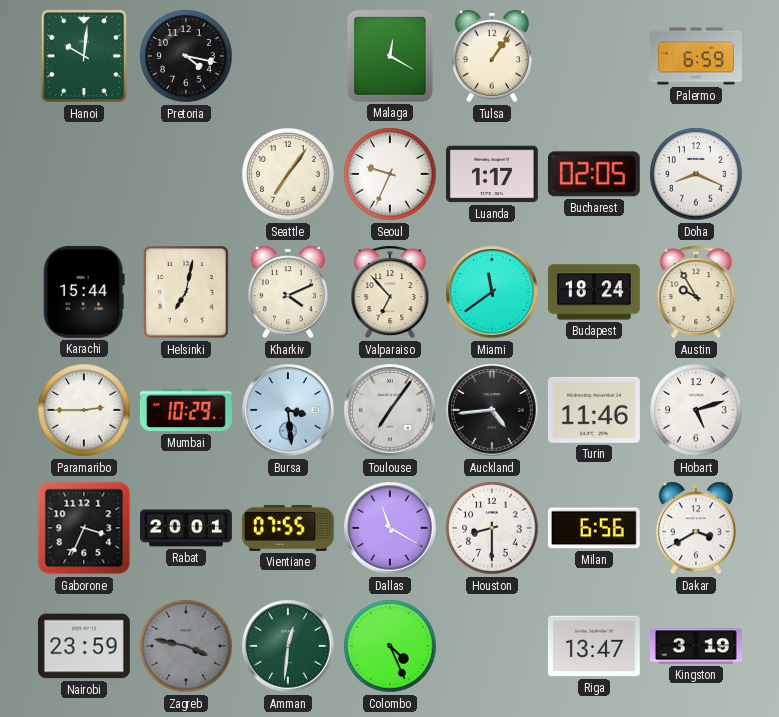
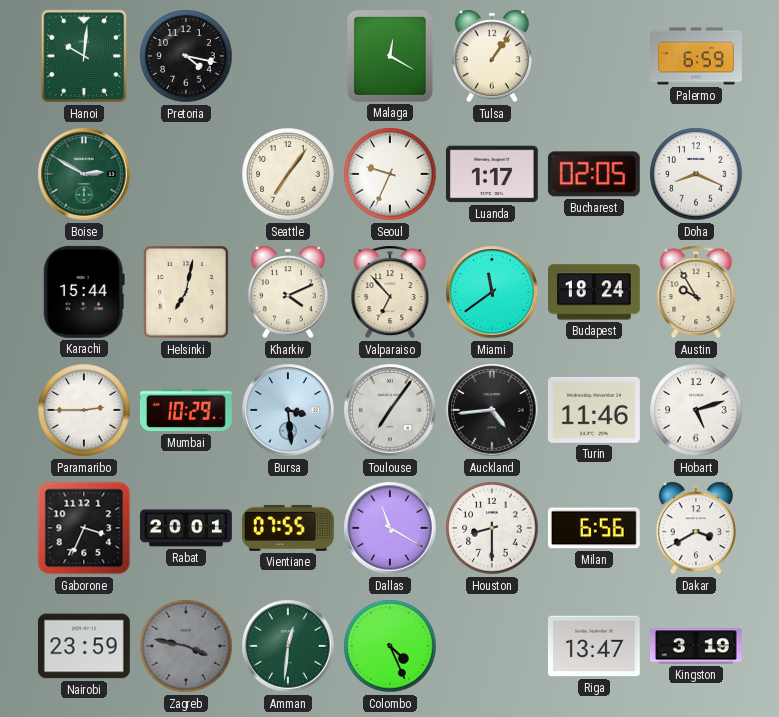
Boise: none -> 2:50 (84, 174)
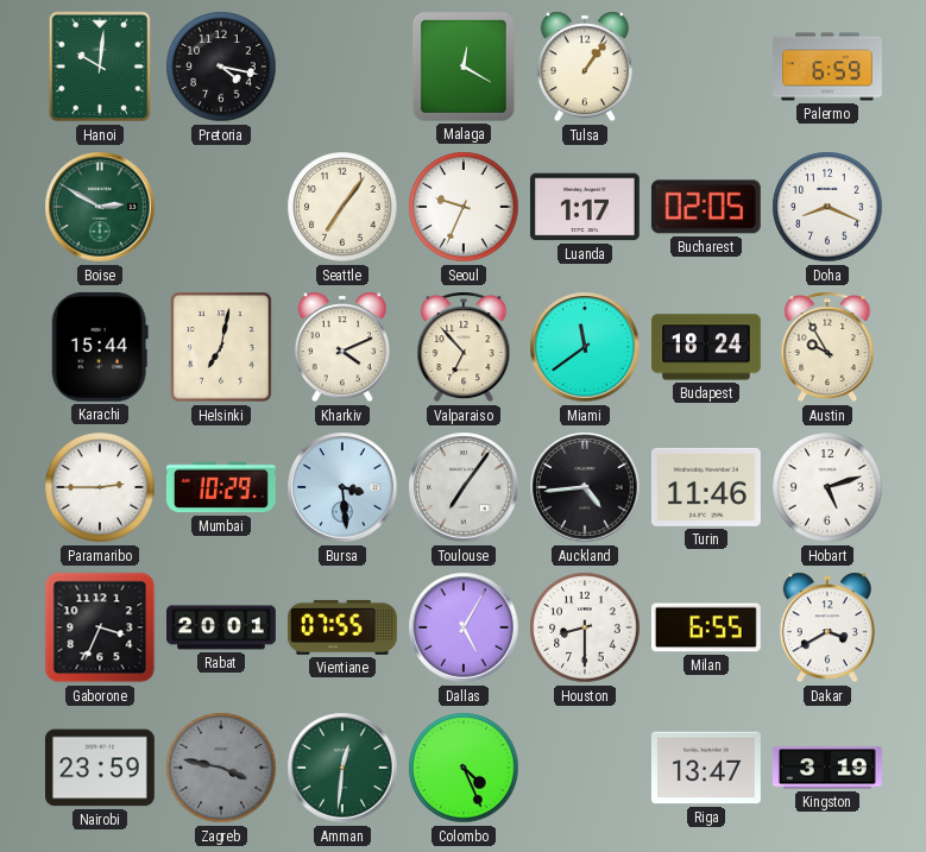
Dallas: 11:20 -> 5:05 (464, 627)
Milan: 6:56 -> 6:55 (706, 627)
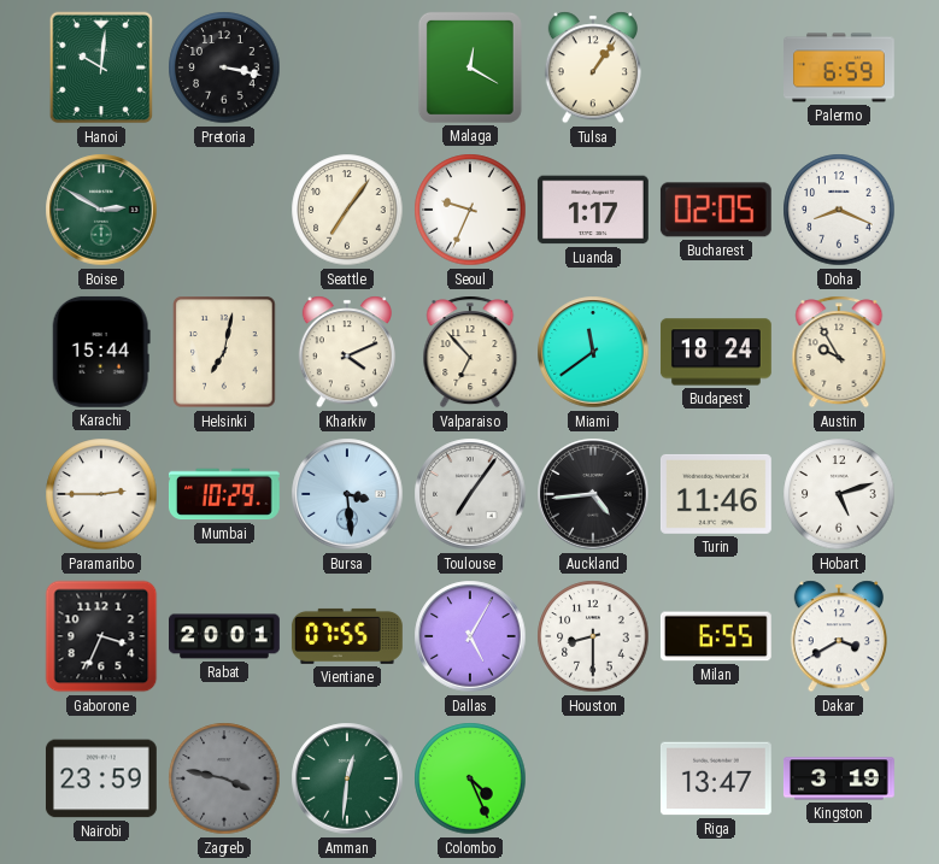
Pretoria: 4:17 -> 3:17 (224, 67)
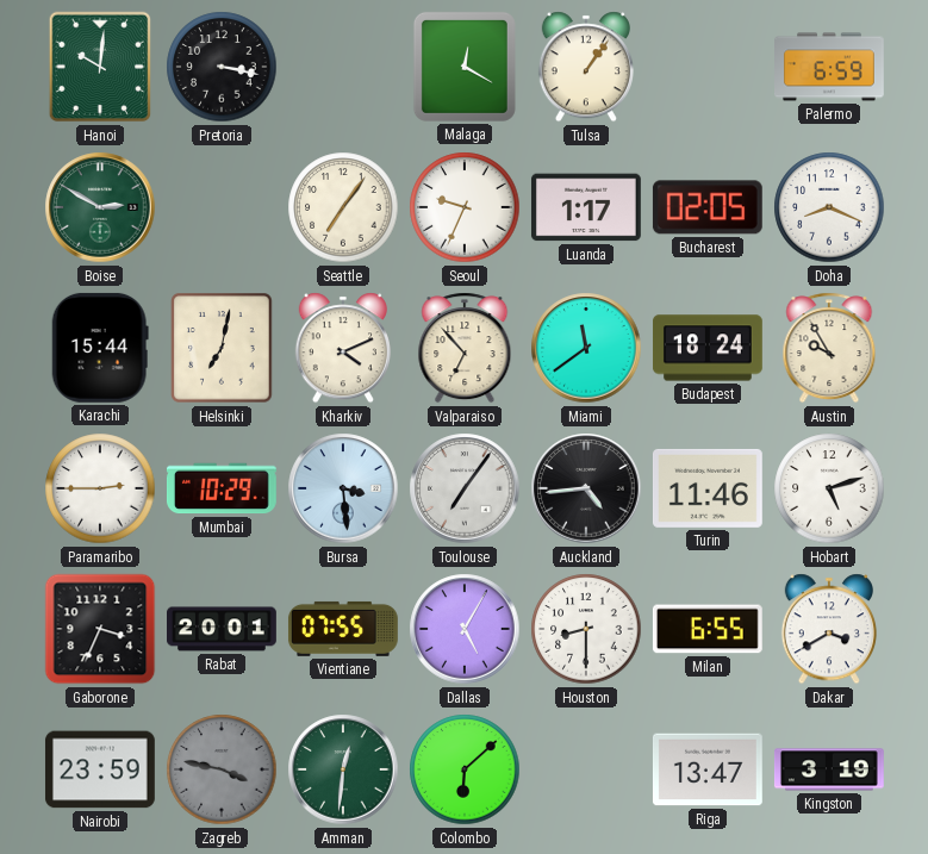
Colombo: 4:26 -> 6:08 (465, 769)
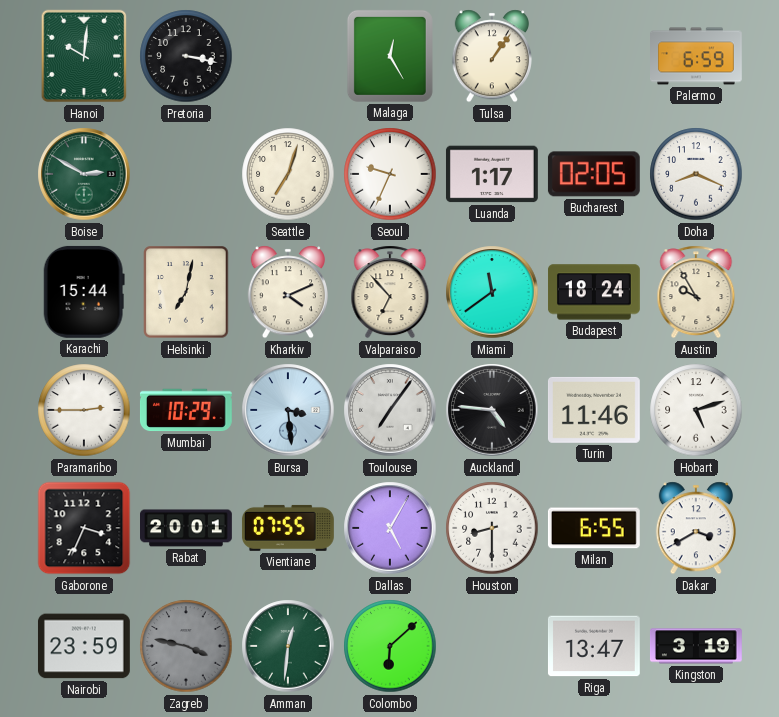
Malaga: 12:20 -> 12:25 (390, 56)
Seattle: 7:06 -> 7:03 (288, 174)
Auckland: 4:44 -> 4:46 (492, 410)
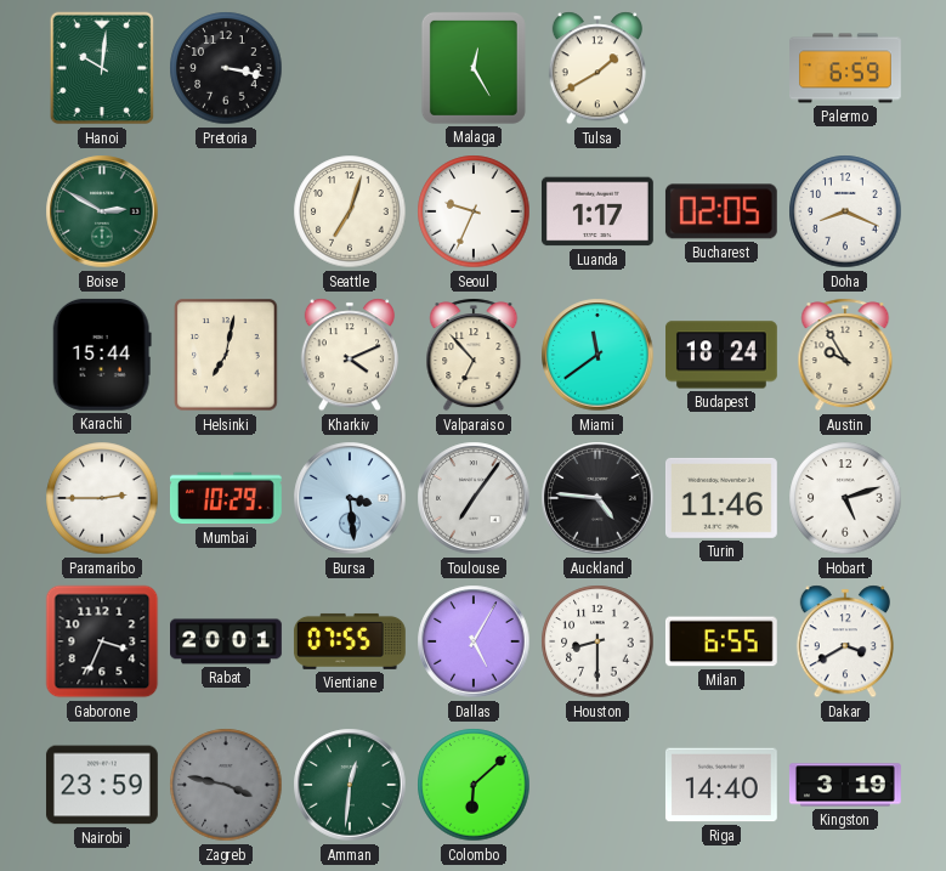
Tulsa: 1:06 -> 1:40 (597, 68)
Riga: 13:47 -> 14:40 (721, 785)
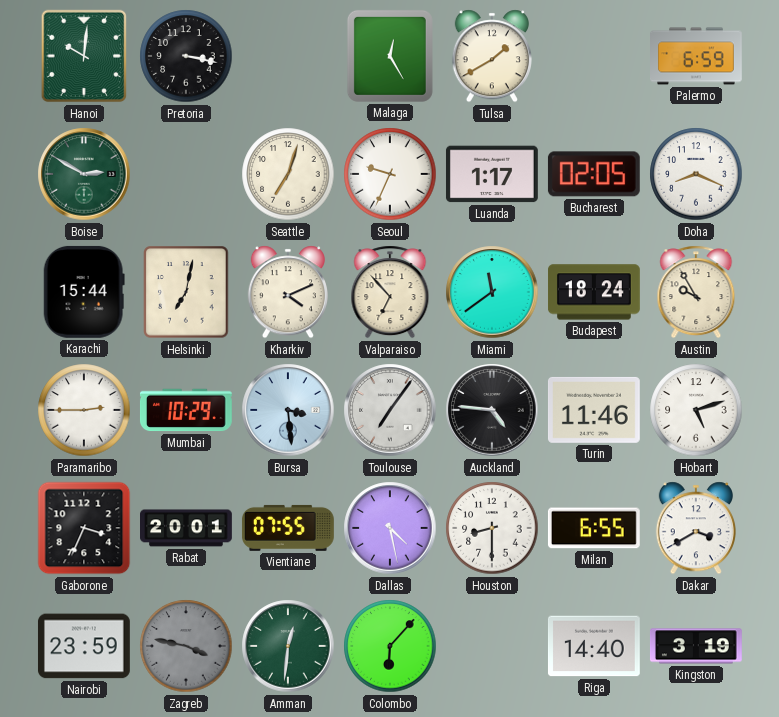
Dallas: 5:05 -> 4:28 (390, 528)
Colombo: 6:08 -> 6:07 (390, 646)
